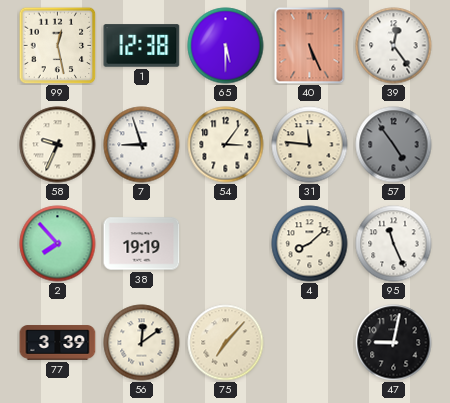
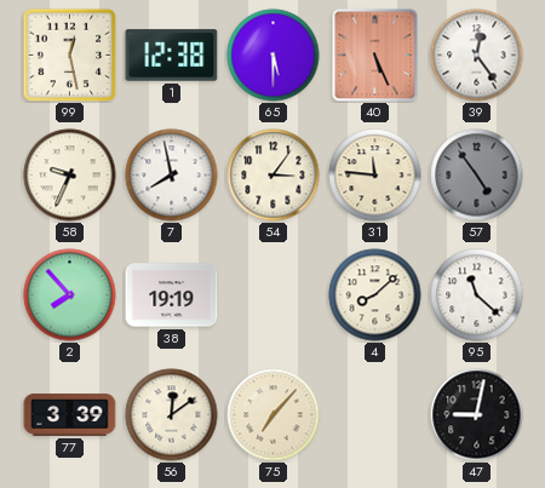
7: 8:57 -> 7:58 (172, 176)
95: 11:26 -> 11:22 (477, 295)
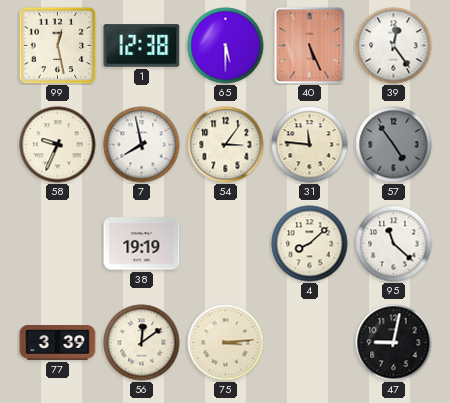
2: 7:53 -> none (70, 295)
75: 7:07 -> 3:14 (226, 343)
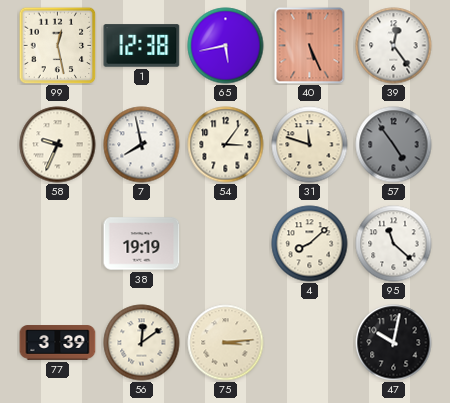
65: 5:30 -> 5:43 (226, 46)
31: 11:46 -> 11:48 (310, 145)
47: 9:02 -> 10:02 (394, 343)
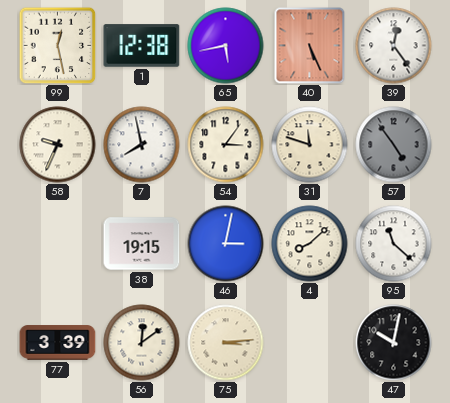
38: 19:19 -> 19:15 (142, 244)
46: none -> 3:02 (226, 244)
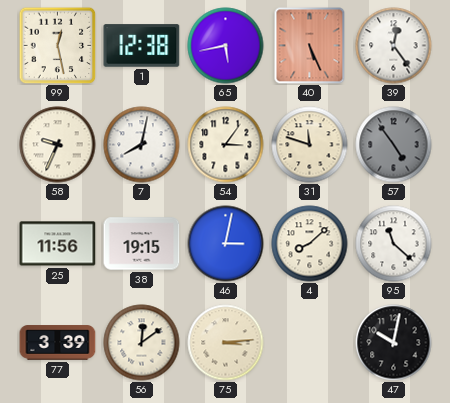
7: 7:58 -> 8:02 (142, 145)
25: none -> 11:56 (58, 244)
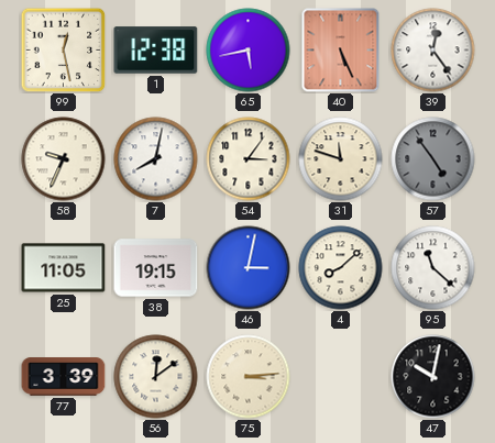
25: 11:56 -> 11:05 (64, 268)
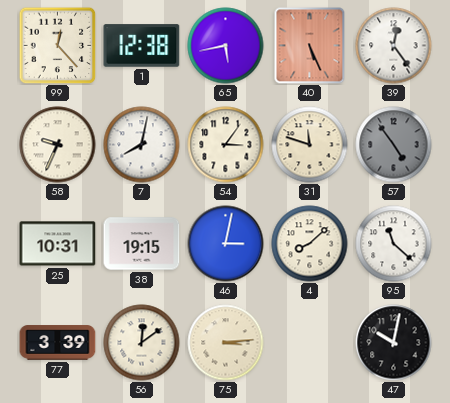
99: 12:28 -> 12:23 (57, 45)
25: 11:05 -> 10:31 (58, 244)
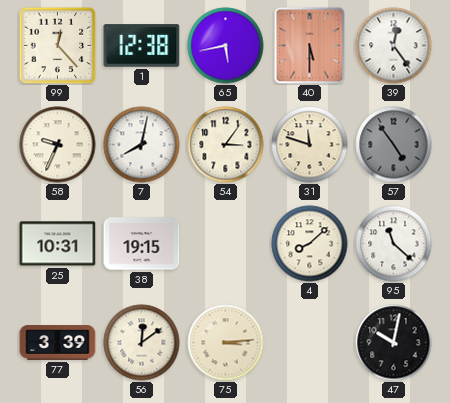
40: 5:26 -> 5:30 (310, 46)
46: 3:02 -> none (226, 244)
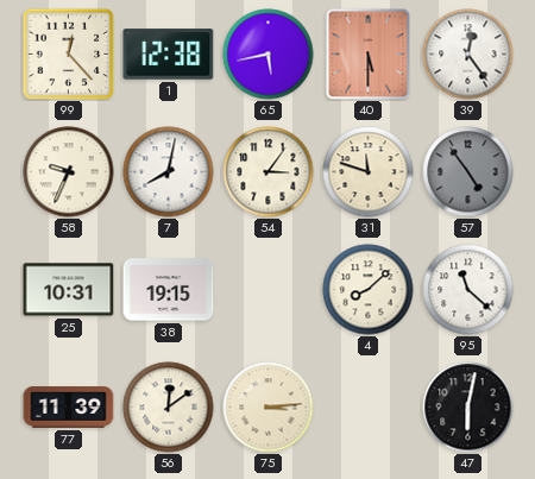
77: 3:39 -> 11:39 (69, 408)
47: 10:02 -> 6:02 (468, 408)
